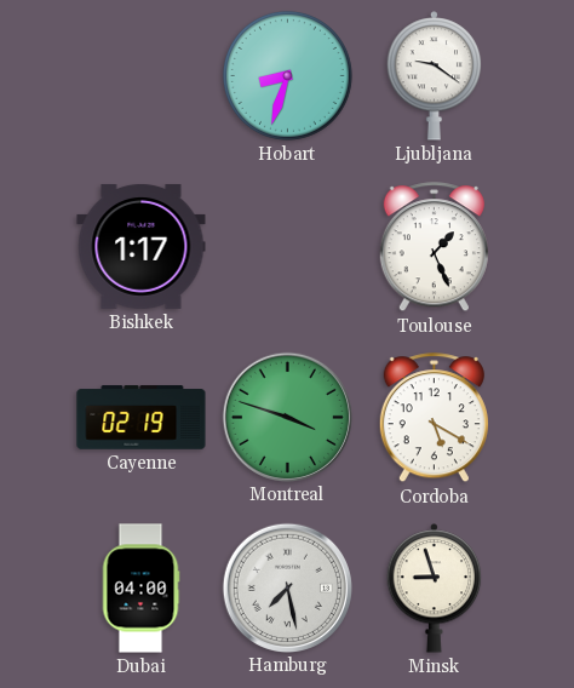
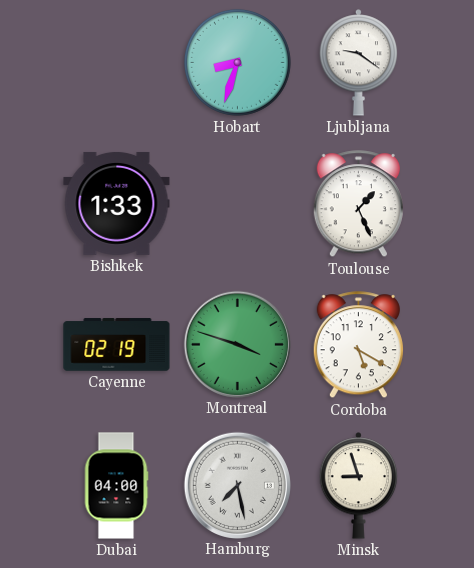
Bishkek: 1:17 -> 1:33 (117, 203)
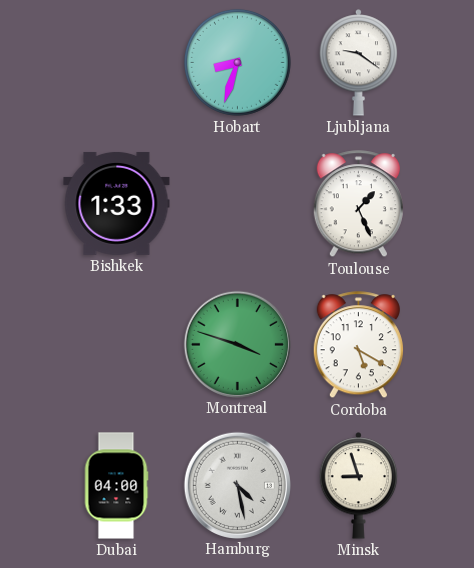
Cayenne: 02:19 -> none (117, 345)
Hamburg: 7:28 -> 4:28 (237, 485)
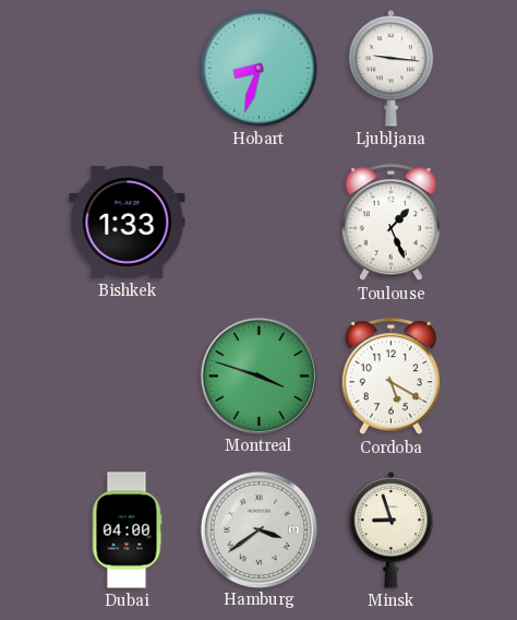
Ljubljana: 9:21 -> 9:16 (392, 69)
Hamburg: 4:28 -> 3:39 (258, 529)
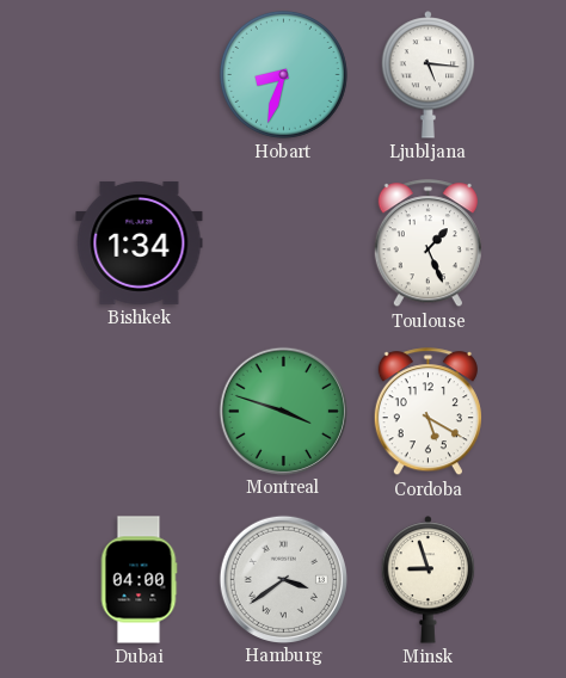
Ljubljana: 9:16 -> 5:16 (429, 75)
Bishkek: 1:33 -> 1:34 (140, 242)
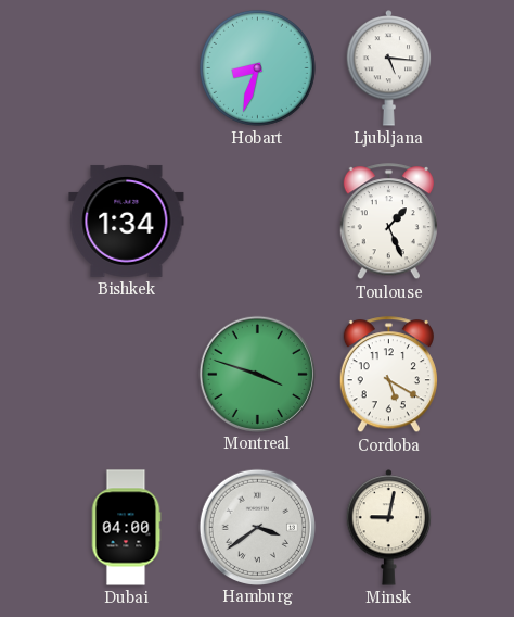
Minsk: 8:57 -> 9:02 (389, 528)
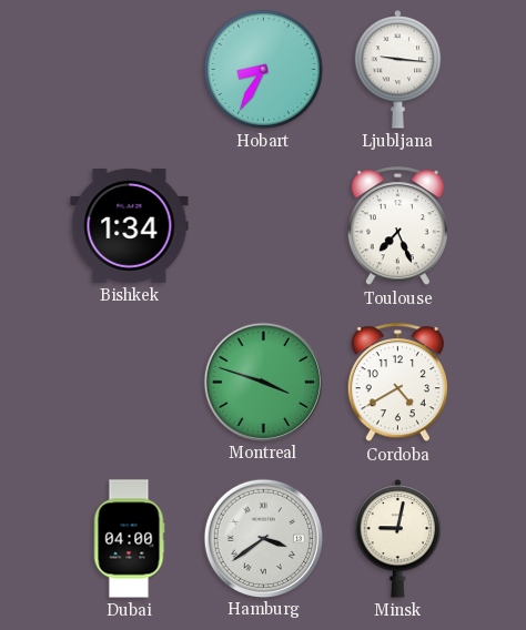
Hobart: 8:33 -> 8:35 (263, 69)
Ljubljana: 5:16 -> 9:16 (398, 70)
Toulouse: 1:26 -> 7:26 (397, 226)
Cordoba: 5:20 -> 4:40 (397, 383)
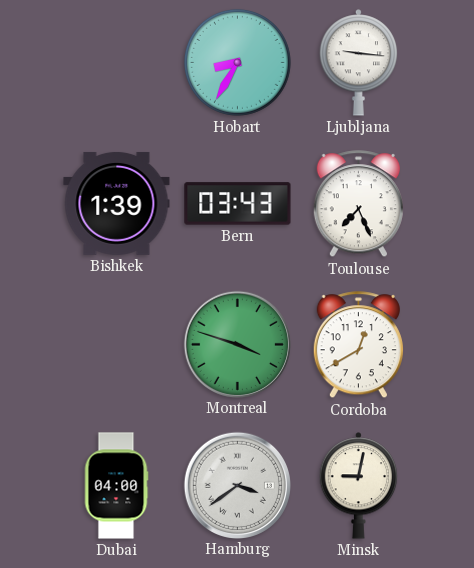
Bishkek: 1:34 -> 1:39 (117, 203)
Bern: none -> 03:43 (238, 204)
Cordoba: 4:40 -> 12:40 (358, 345)
